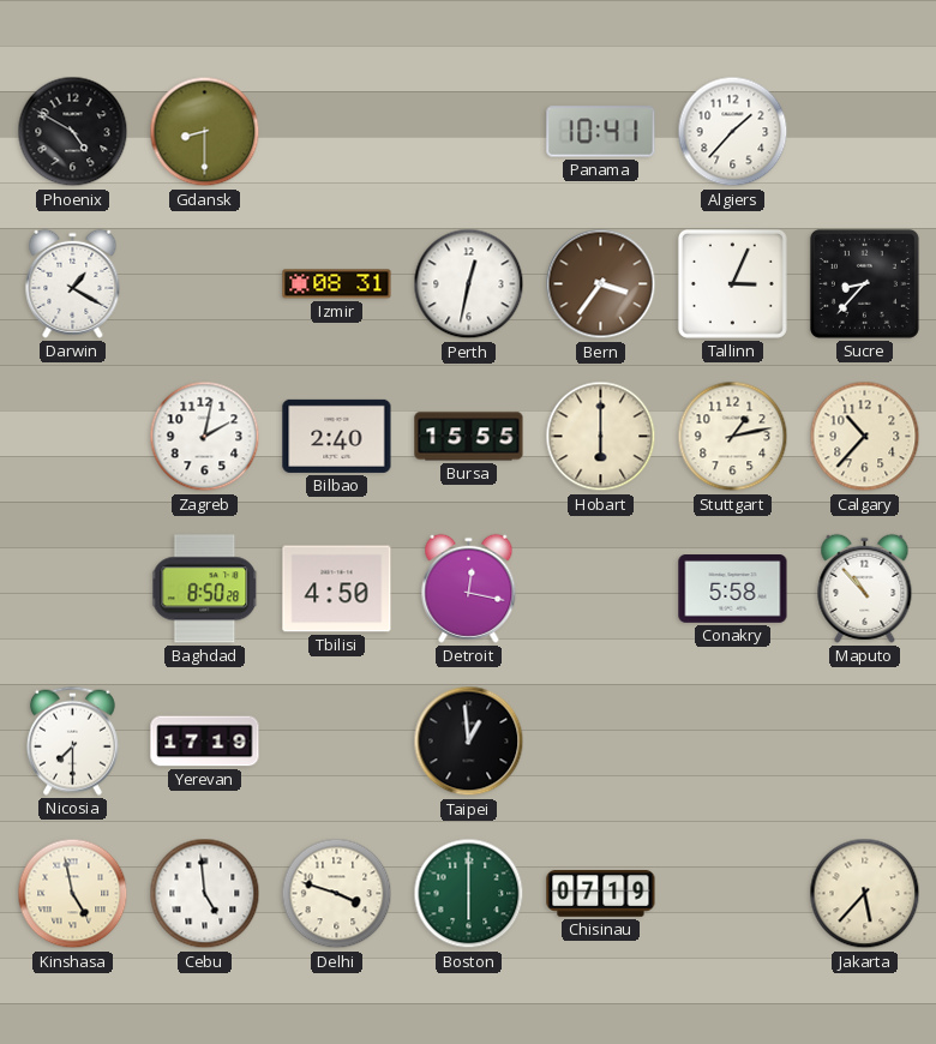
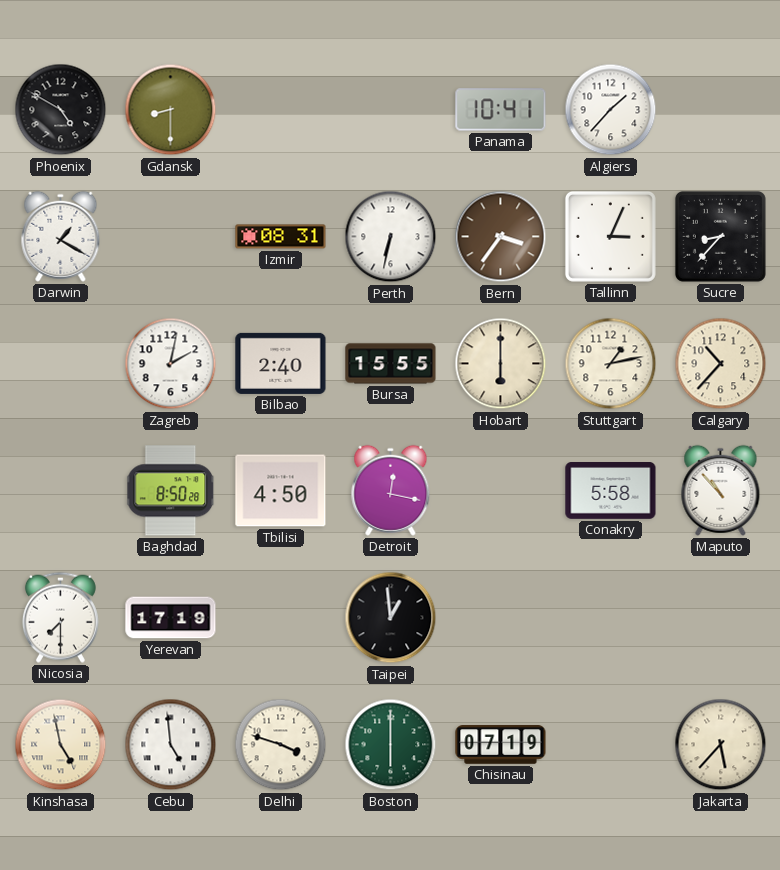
Perth: 12:32 -> 6:32 (391, 237)
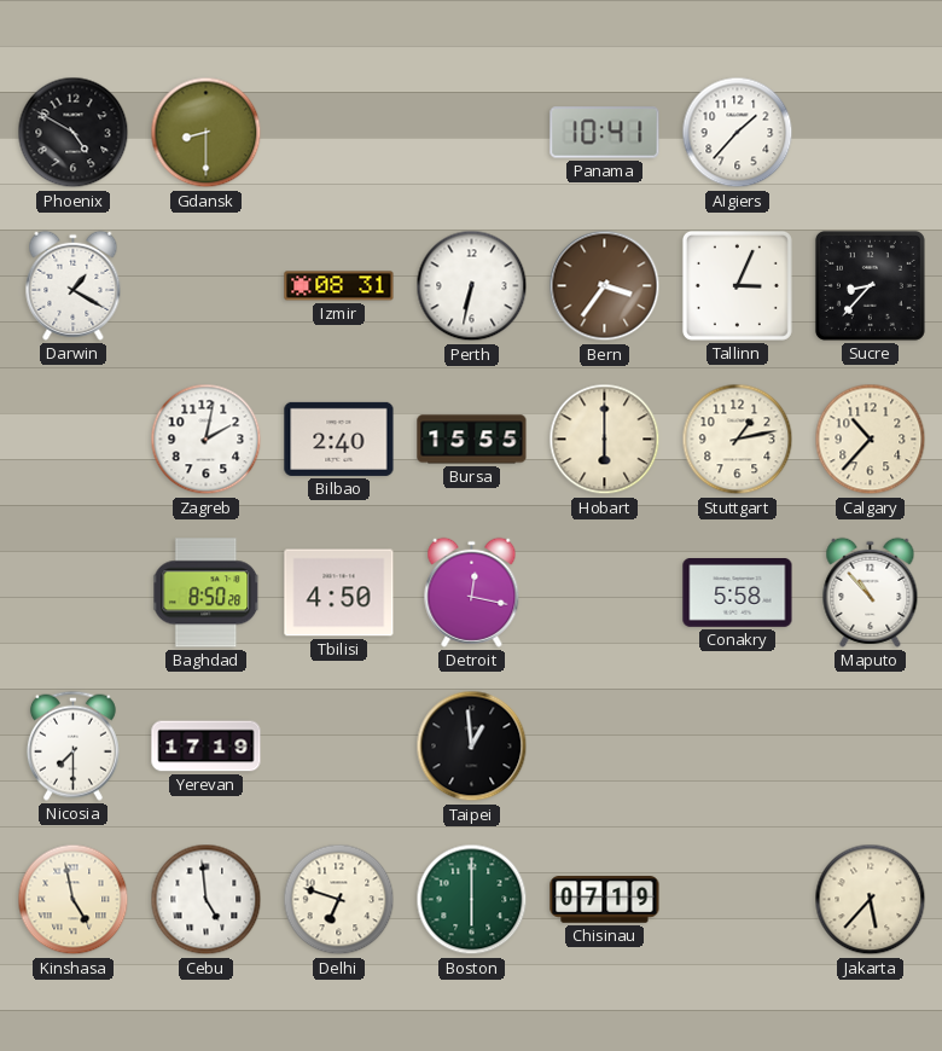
Delhi: 3:48 -> 6:48 (339, 900)
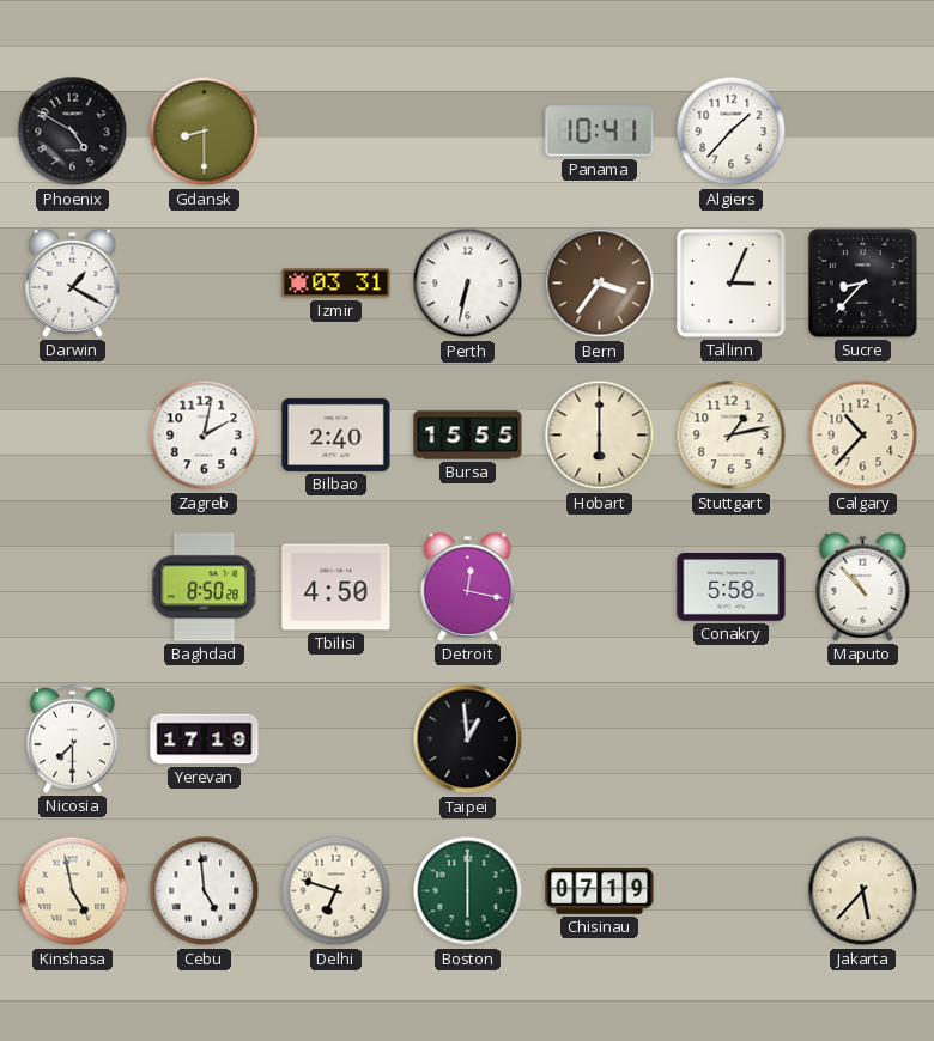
Izmir: 08:31 -> 03:31 (336, 284)
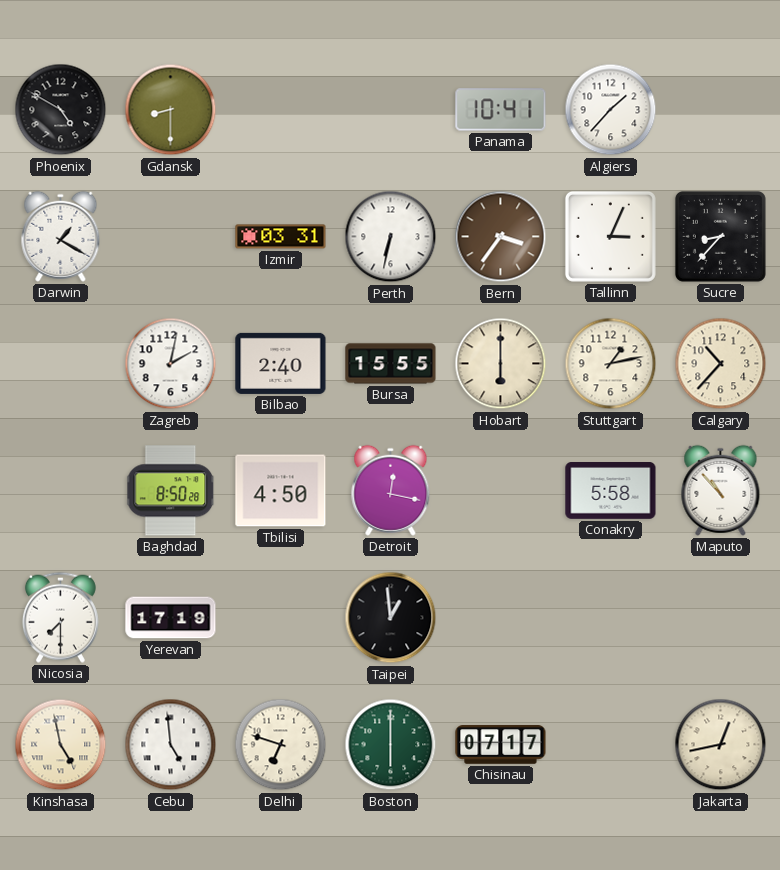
Chisinau: 07:19 -> 07:17 (501, 745)
Jakarta: 5:37 -> 12:43 (721, 745)
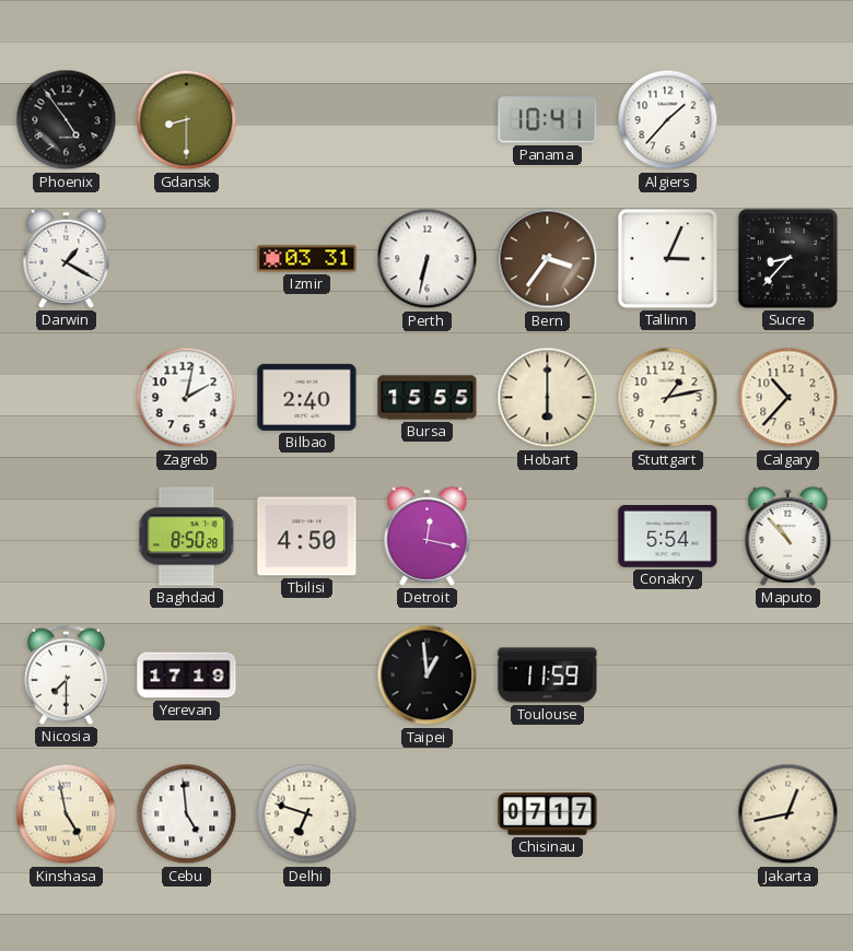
Phoenix: 4:50 -> 4:54 (67, 120)
Conakry: 5:58 -> 5:54 (668, 537)
Toulouse: none -> 11:59 (548, 676)
Boston: 6:00 -> none (391, 745)
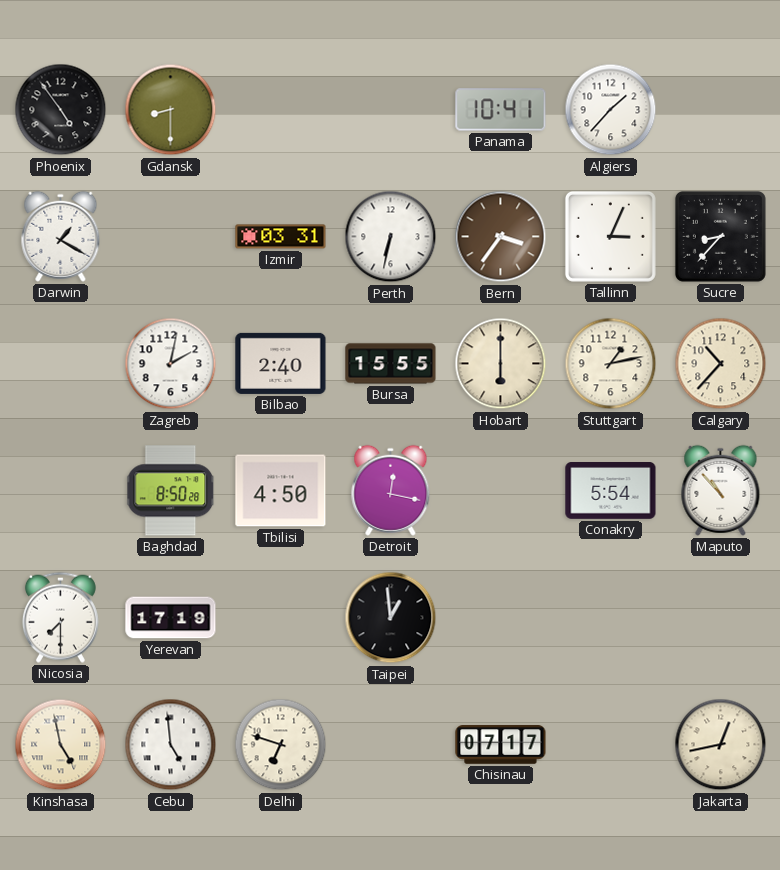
Toulouse: 11:59 -> none (548, 676)
